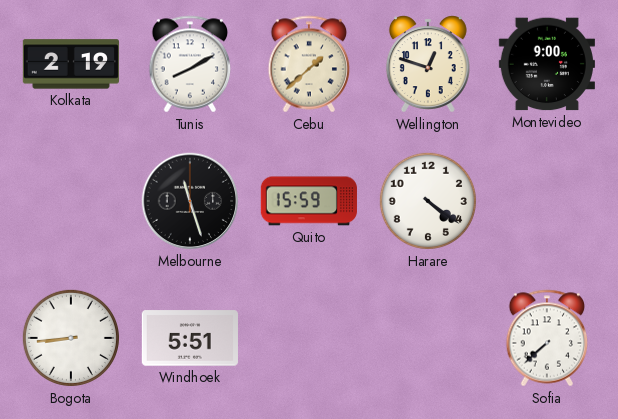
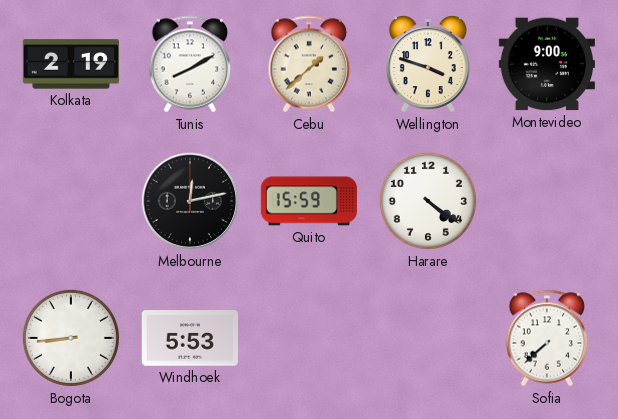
Wellington: 12:48 -> 3:48 (428, 64)
Melbourne: 11:27 -> 12:13 (190, 201)
Windhoek: 5:51 -> 5:53 (190, 338)
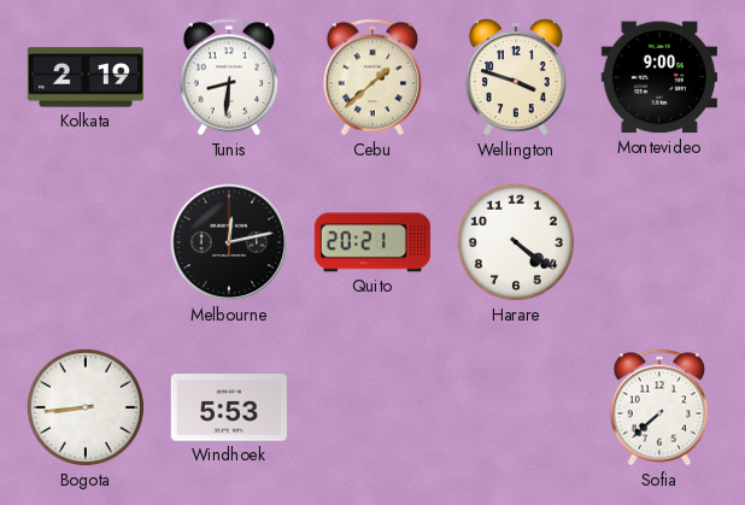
Tunis: 8:10 -> 8:31 (229, 77)
Quito: 15:59 -> 20:21 (372, 242)
